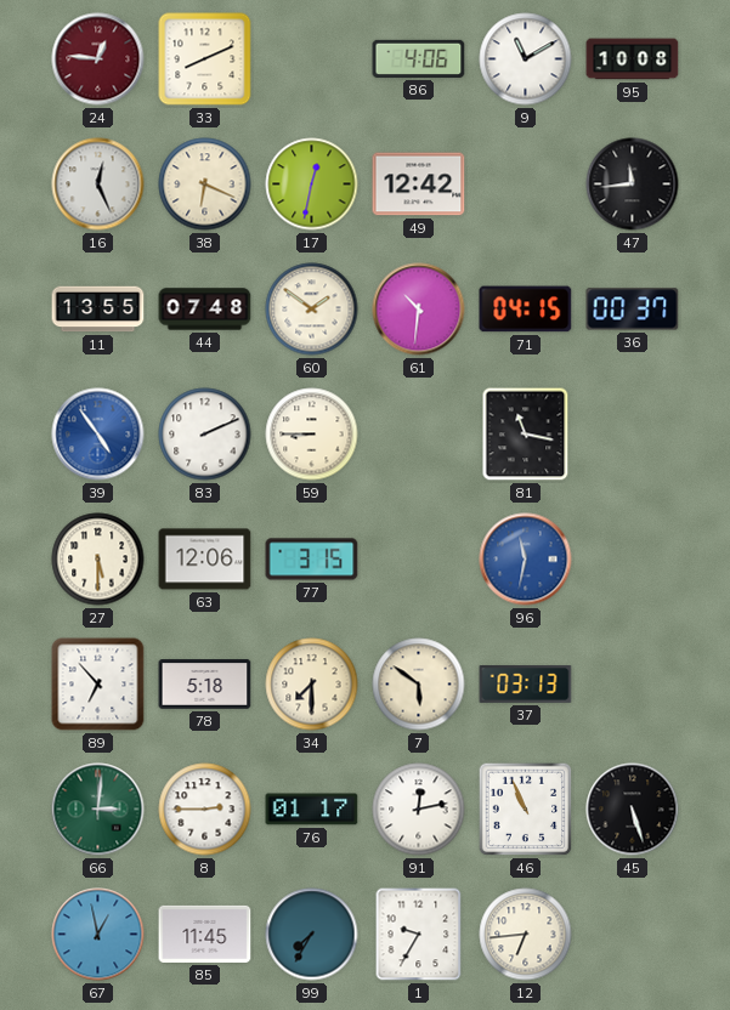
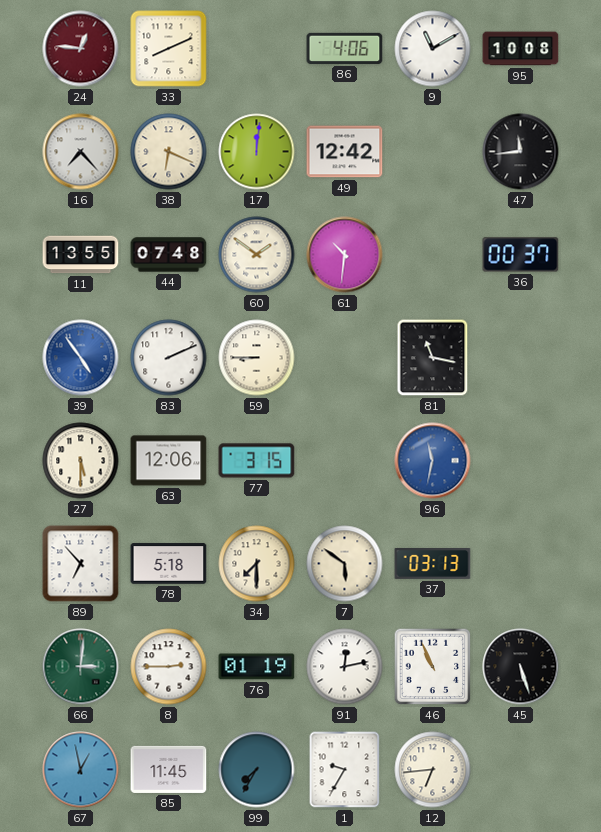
16: 12:26 -> 7:23 (81, 152)
17: 12:32 -> 12:01 (257, 152)
71: 04:15 -> none (526, 310)
76: 01:17 -> 01:19 (257, 667)
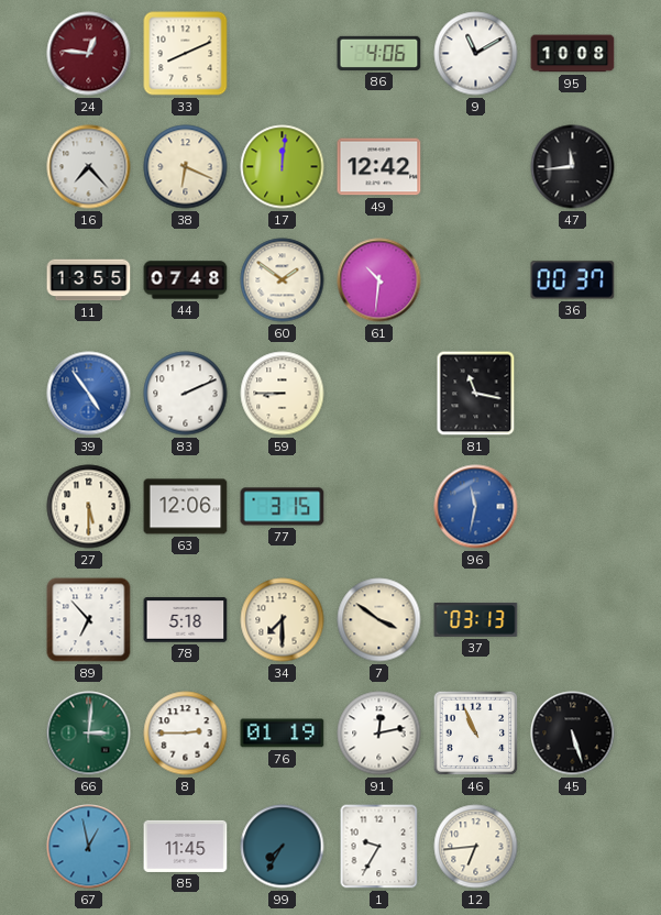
7: 5:51 -> 3:51 (379, 620)
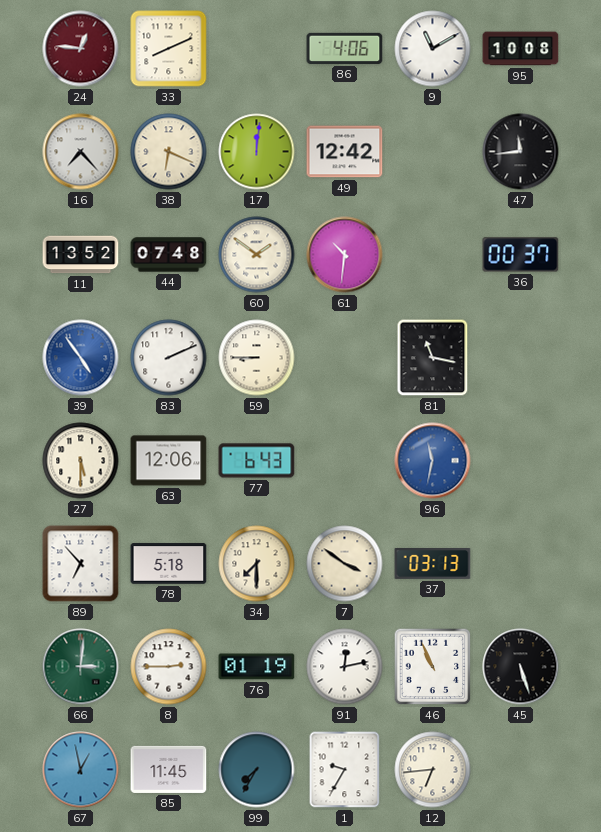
11: 13:55 -> 13:52 (81, 255)
77: 3:15 -> 6:43 (257, 461)
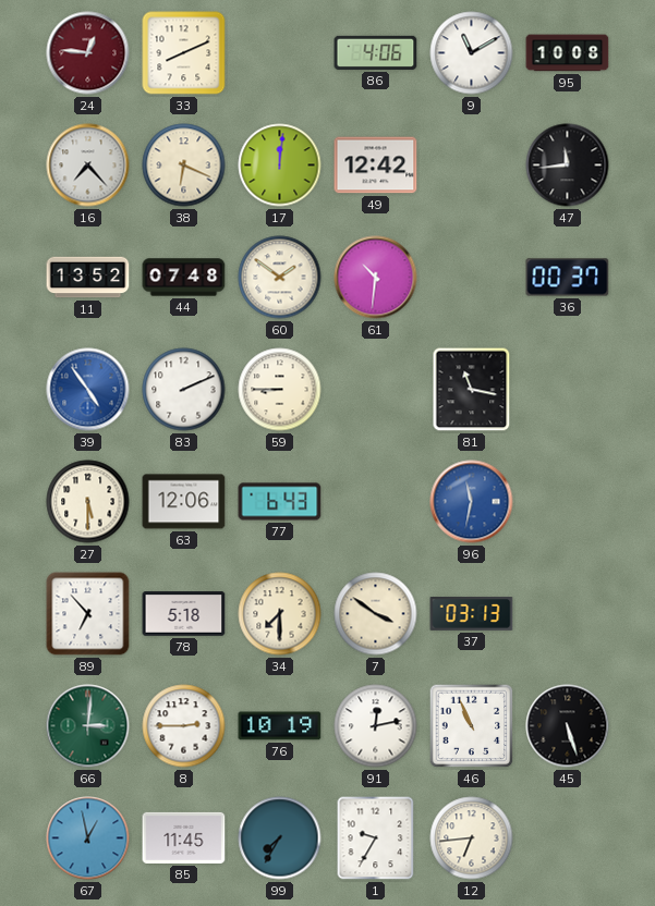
76: 01:19 -> 10:19 (280, 726)
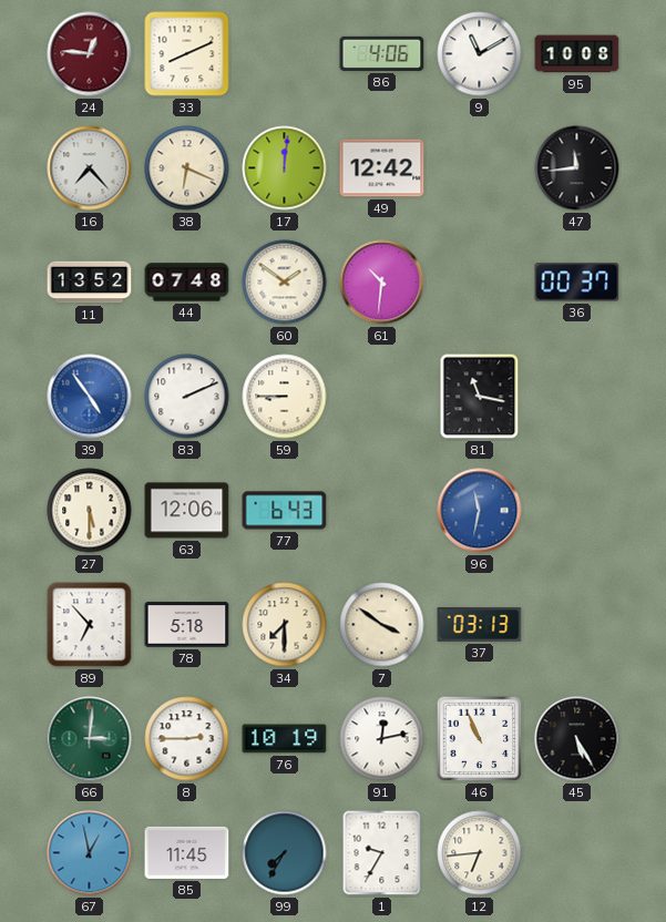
45: 5:27 -> 5:25 (577, 739)
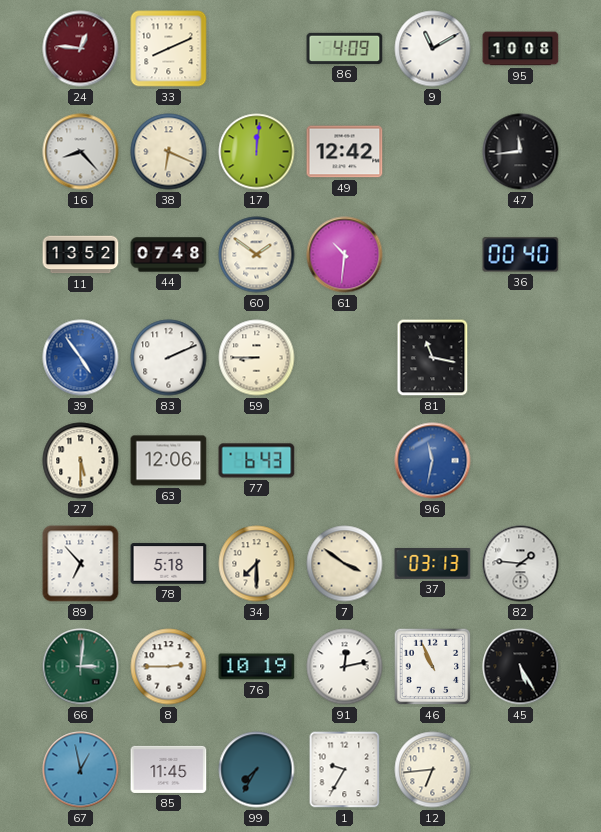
86: 4:06 -> 4:09 (345, 48)
16: 7:23 -> 8:23 (81, 152)
36: 00:37 -> 00:40 (521, 255)
82: none -> 1:46 (521, 564)
